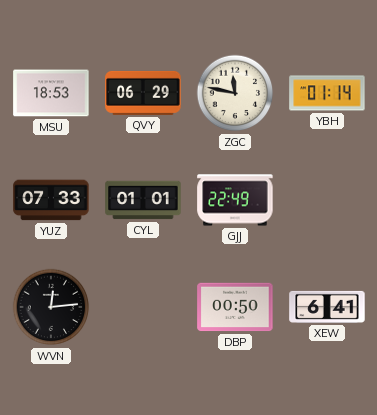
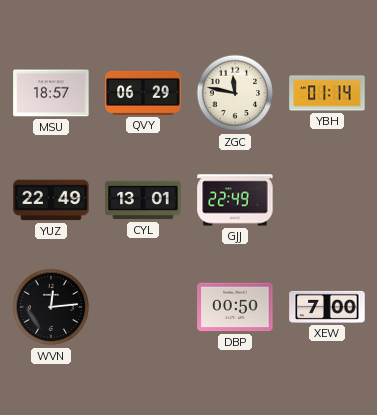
MSU: 18:53 -> 18:57 (51, 93)
YUZ: 07:33 -> 22:49 (51, 200)
CYL: 01:01 -> 13:01 (143, 200)
XEW: 6:41 -> 7:00 (327, 307)
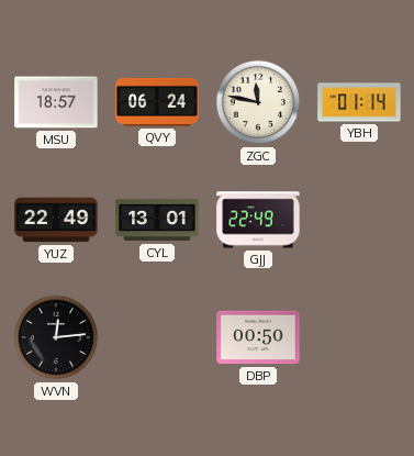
QVY: 06:29 -> 06:24 (157, 102)
XEW: 7:00 -> none (327, 307)
